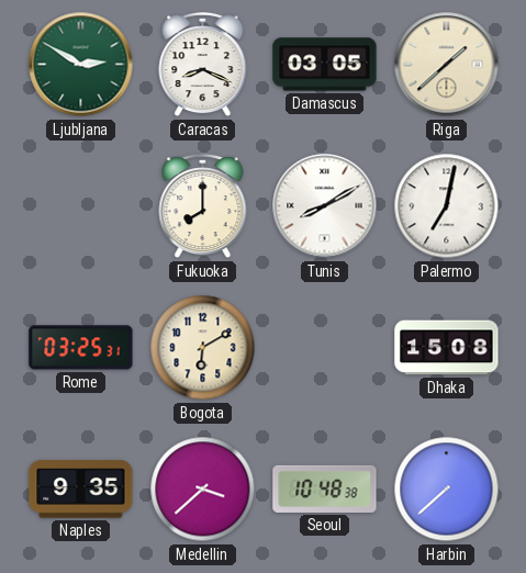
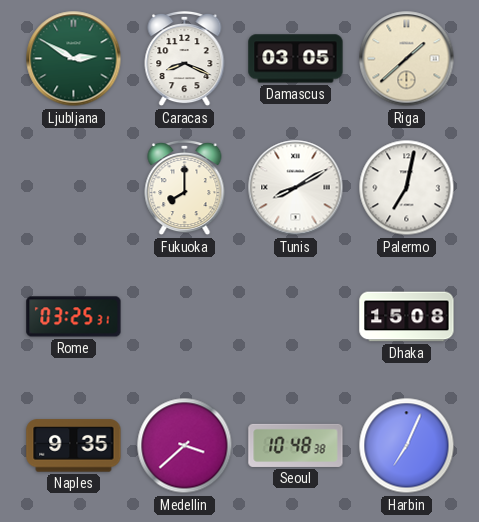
Bogota: 6:10 -> none (203, 348)
Harbin: 7:38 -> 7:04 (407, 446)
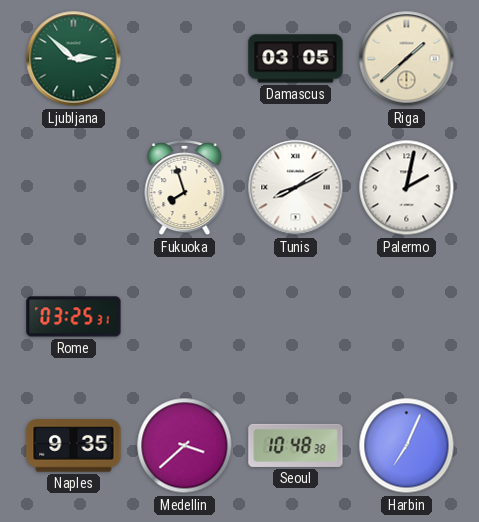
Ljubljana: 2:50 -> 2:52 (74, 59)
Caracas: 8:19 -> none (185, 59)
Fukuoka: 8:00 -> 7:57 (185, 188)
Palermo: 7:02 -> 2:02 (407, 188)
Dhaka: 15:08 -> none (407, 317)
